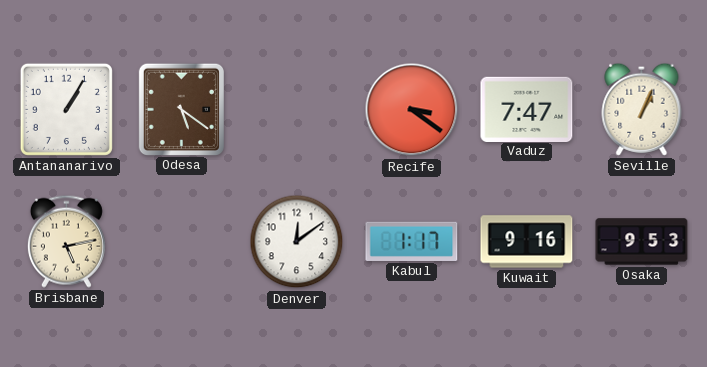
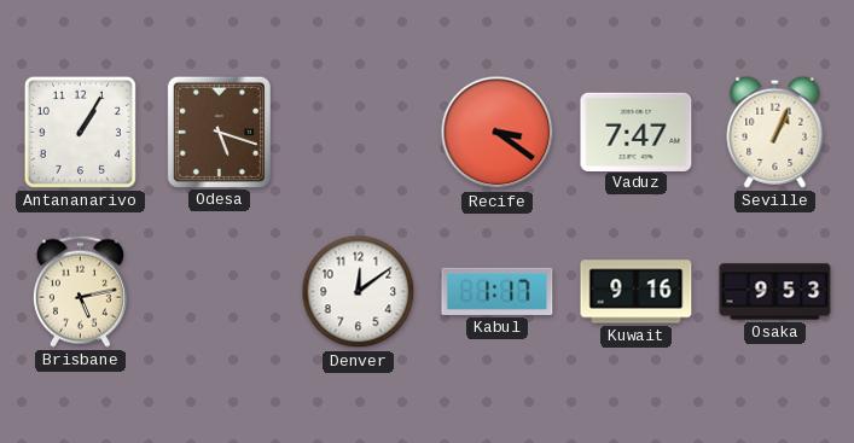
Odesa: 5:21 -> 5:18 (219, 132)
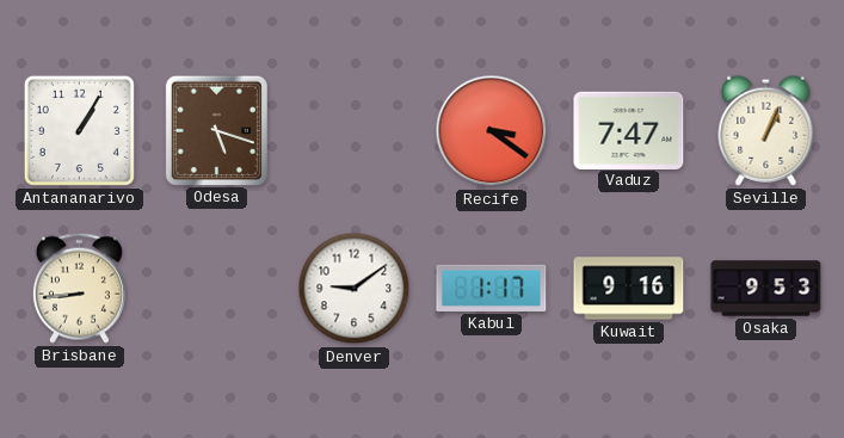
Brisbane: 5:13 -> 8:44 (79, 288)
Denver: 12:09 -> 9:09 (355, 289)
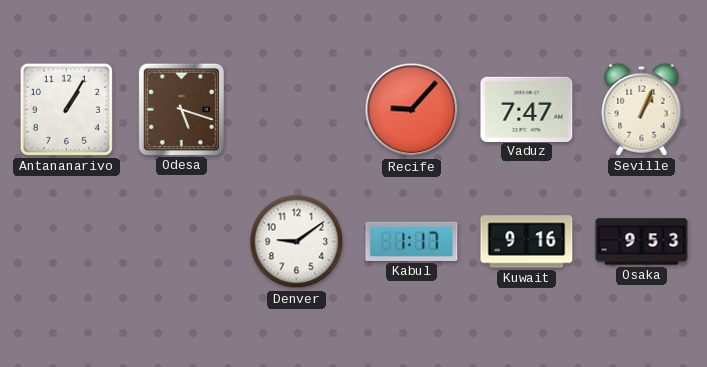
Recife: 3:21 -> 9:07 (412, 110)
Brisbane: 8:44 -> none (79, 288)
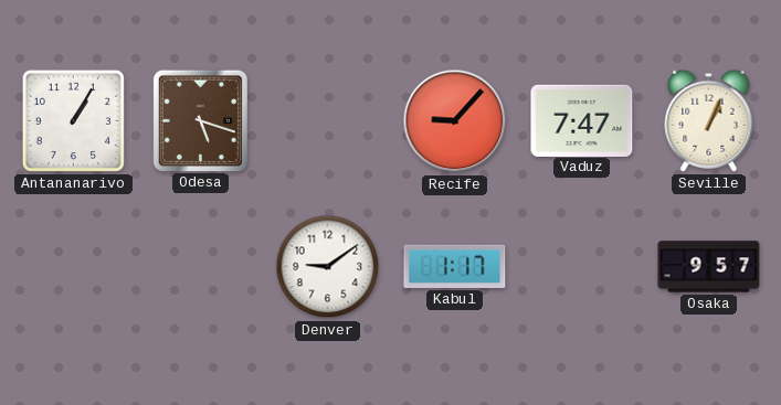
Kuwait: 9:16 -> none (527, 242)
Osaka: 9:53 -> 9:57 (709, 267)
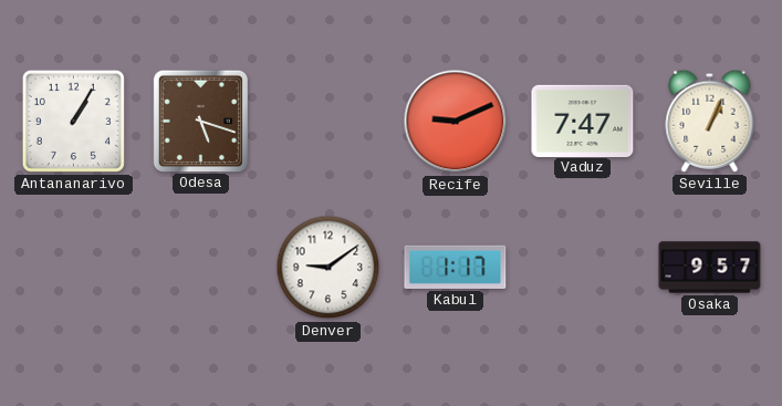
Recife: 9:07 -> 9:11 (456, 122)
